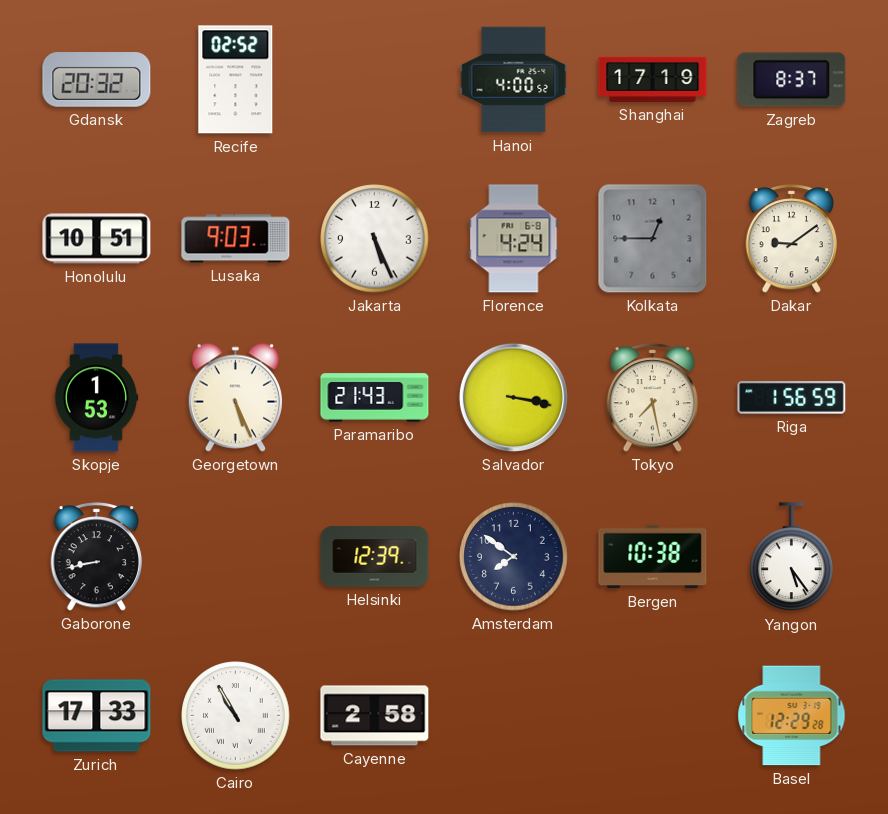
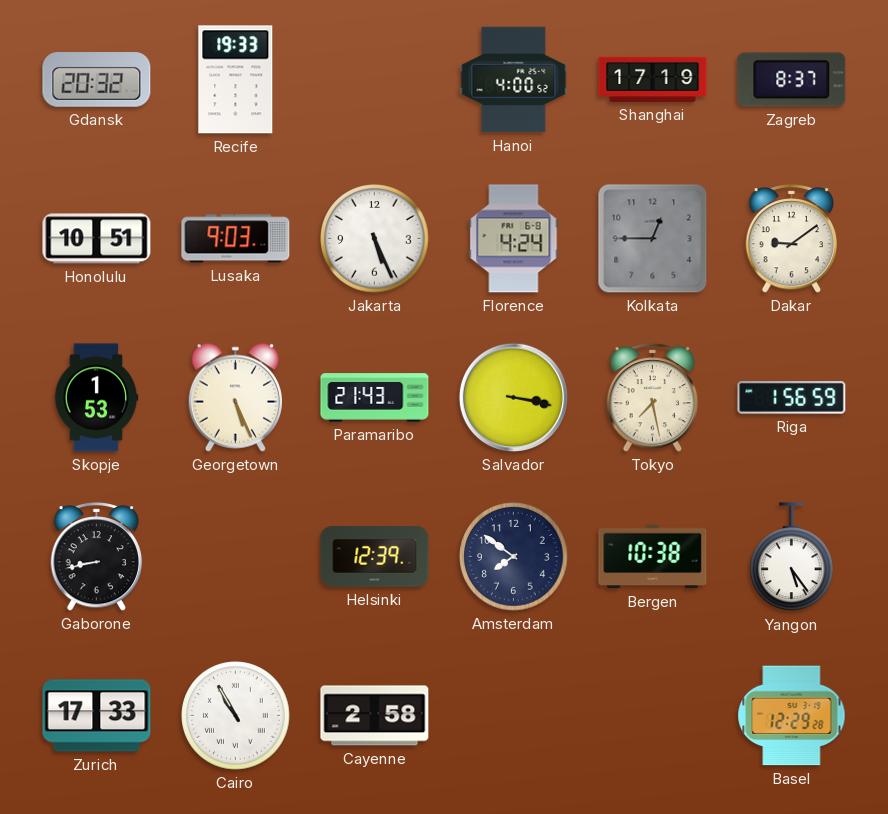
Recife: 02:52 -> 19:33 (236, 80)
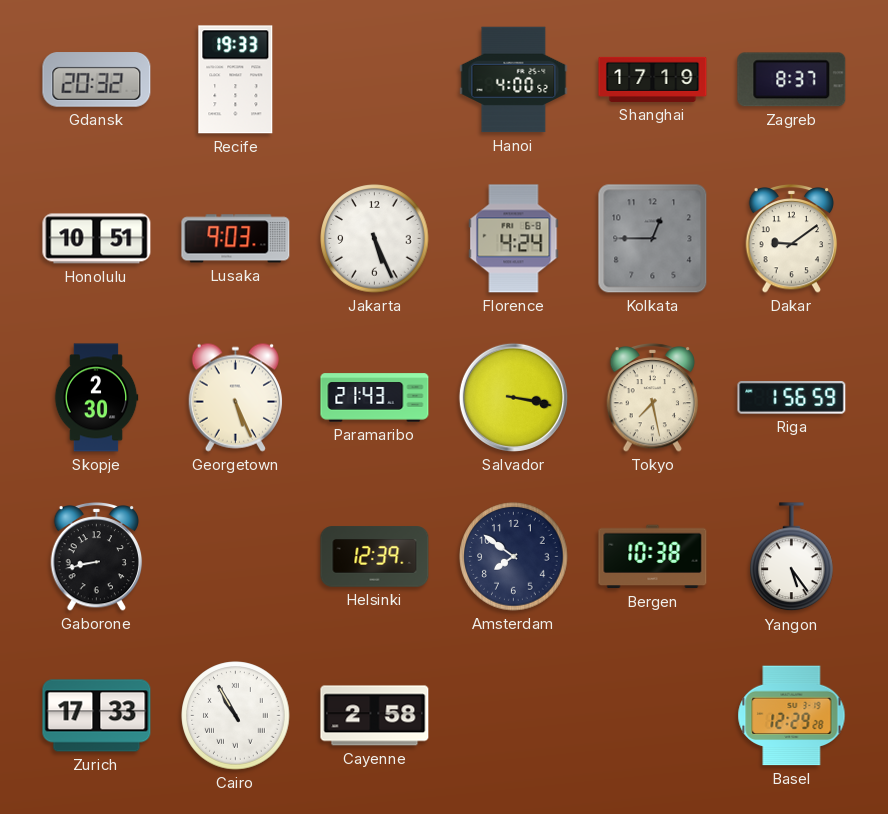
Skopje: 1:53 -> 2:30 (96, 398)
